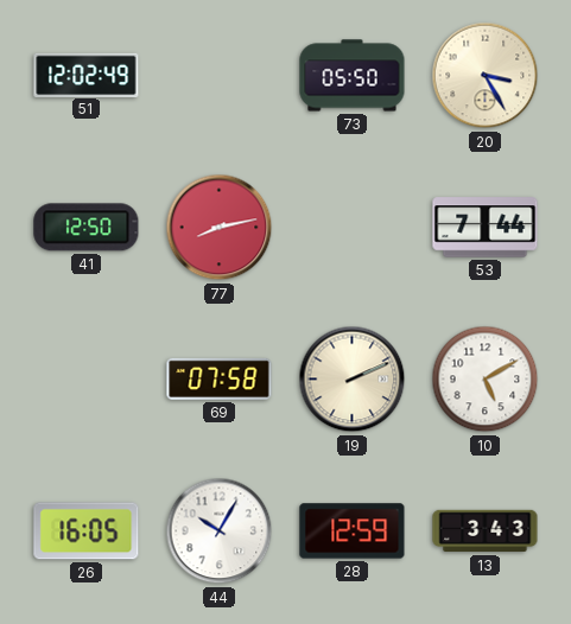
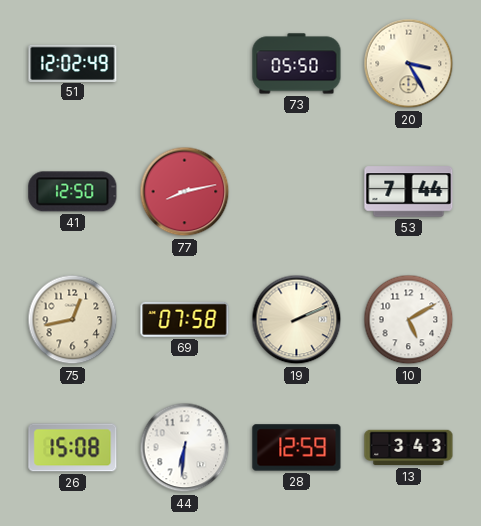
75: none -> 12:43 (73, 320)
26: 16:05 -> 15:08 (73, 448)
44: 10:05 -> 6:31 (185, 448)
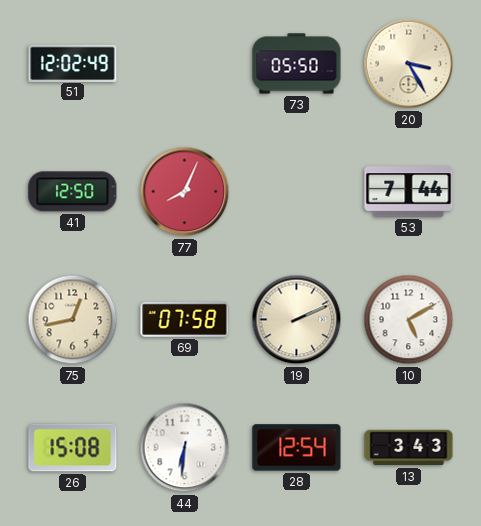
77: 8:13 -> 8:04 (185, 192)
28: 12:59 -> 12:54 (297, 448)
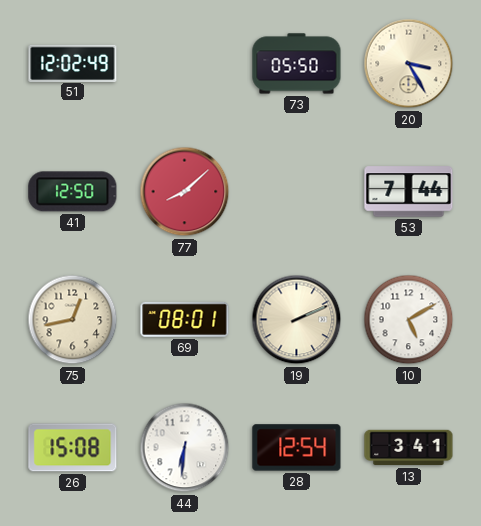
77: 8:04 -> 8:08 (185, 192)
69: 07:58 -> 08:01 (185, 319)
13: 3:43 -> 3:41 (409, 448)
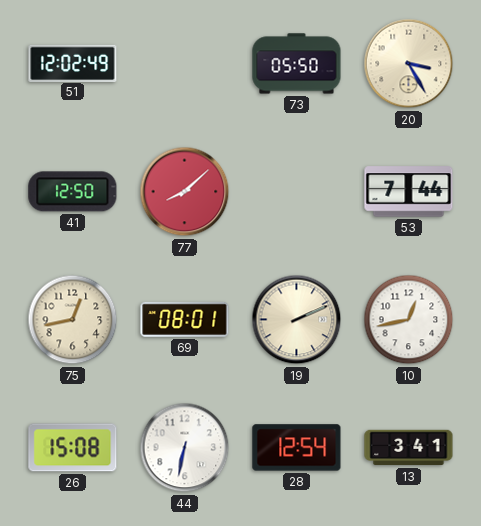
10: 5:10 -> 12:43 (409, 320)
44: 6:31 -> 6:32 (185, 448)
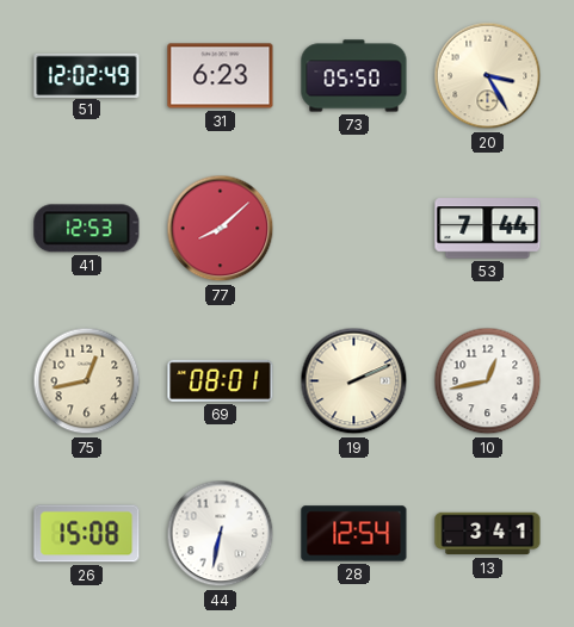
31: none -> 6:23 (221, 76)
41: 12:50 -> 12:53 (87, 229)
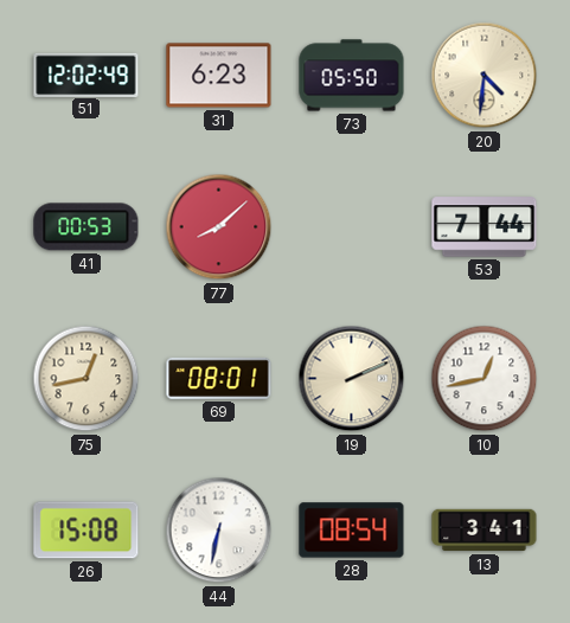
20: 3:25 -> 4:31 (485, 76)
41: 12:53 -> 00:53 (87, 227)
28: 12:54 -> 08:54 (352, 531)
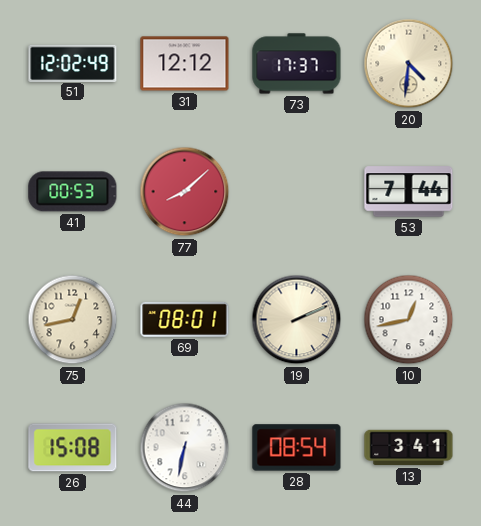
31: 6:23 -> 12:12 (185, 64)
73: 05:50 -> 17:37 (297, 64)
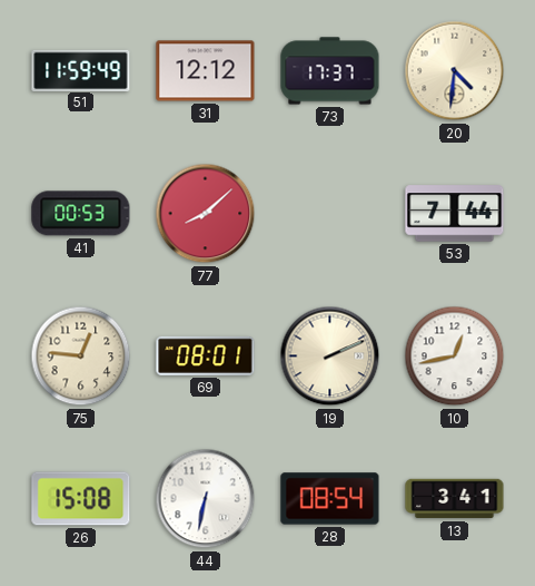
51: 12:02 -> 11:59 (81, 70)
75: 12:43 -> 12:46 (81, 357)
